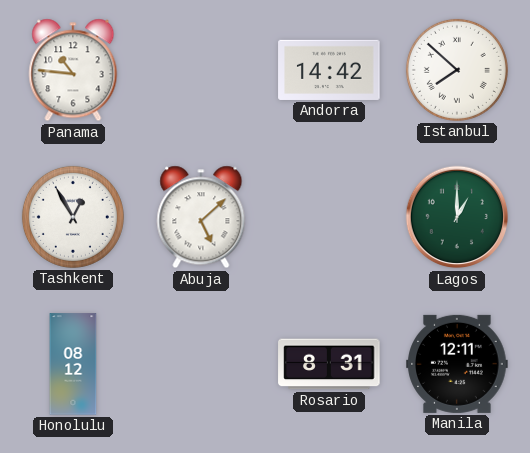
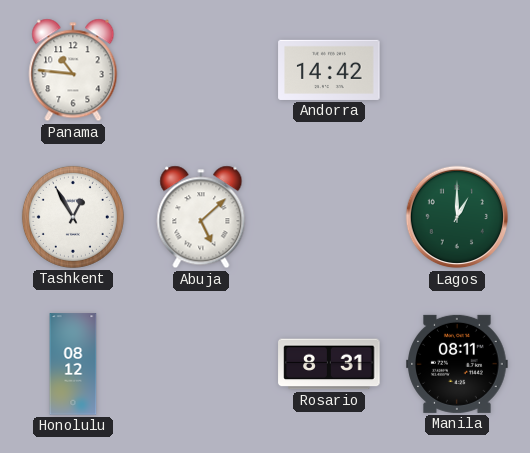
Istanbul: 7:52 -> none (457, 70)
Manila: 12:11 -> 08:11 (457, 364)
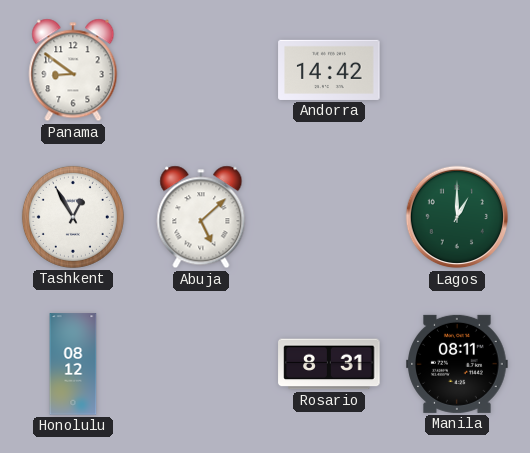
Panama: 10:46 -> 8:51 (73, 70)
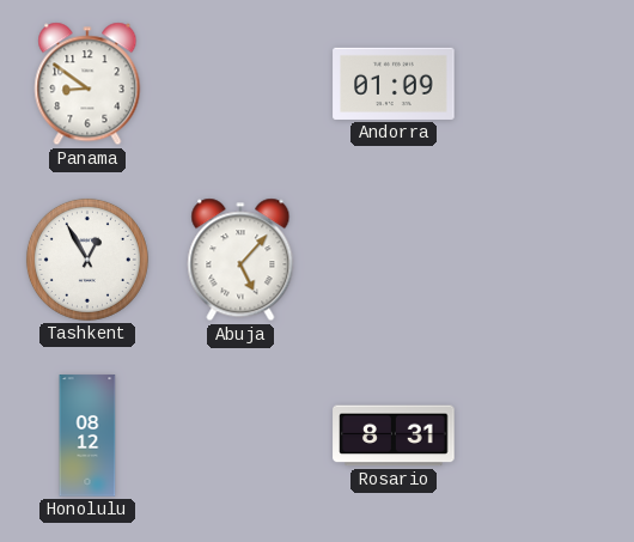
Andorra: 14:42 -> 01:09 (394, 84)
Abuja: 5:08 -> 5:07 (240, 260)
Lagos: 1:00 -> none (457, 217)
Manila: 08:11 -> none (457, 364)
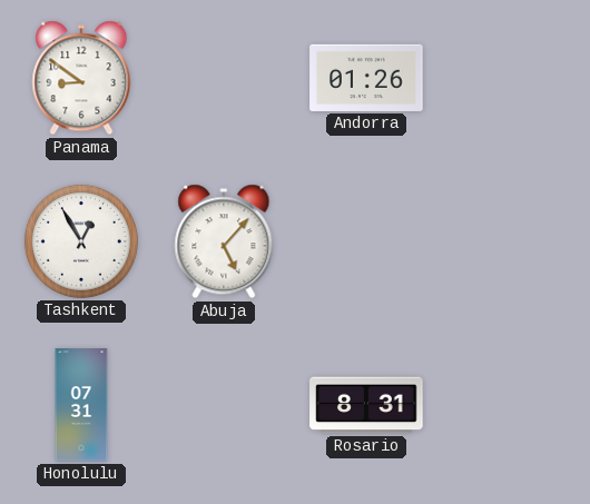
Andorra: 01:09 -> 01:26 (366, 78)
Honolulu: 08:12 -> 07:31 (81, 405)
